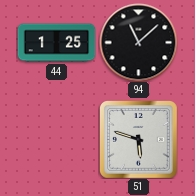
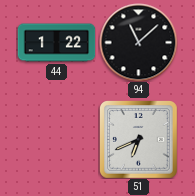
44: 1:25 -> 1:22 (56, 43)
51: 5:48 -> 6:41 (139, 140)
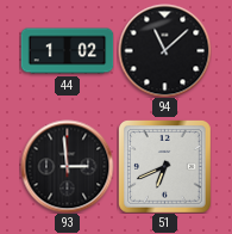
44: 1:22 -> 1:02 (67, 51)
93: none -> 2:59 (67, 166)
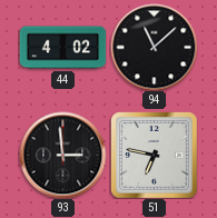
44: 1:02 -> 4:02 (62, 48)
51: 6:41 -> 6:47 (155, 156)
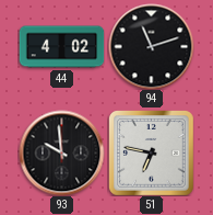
94: 11:08 -> 11:12 (151, 46)
93: 2:59 -> 9:59 (61, 152)
